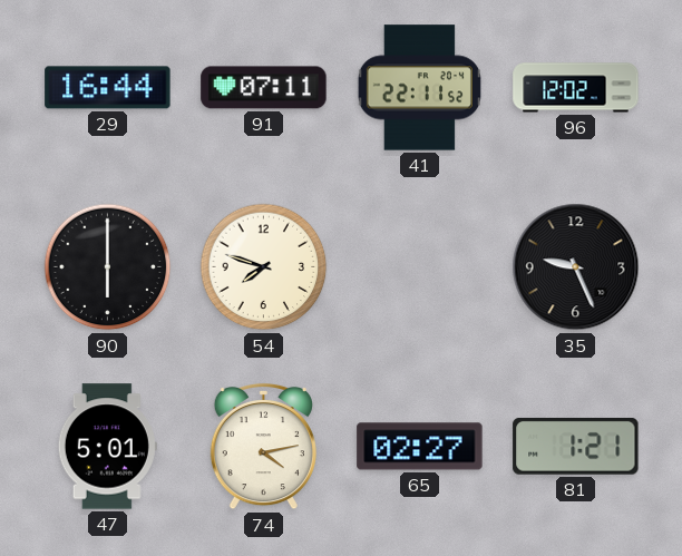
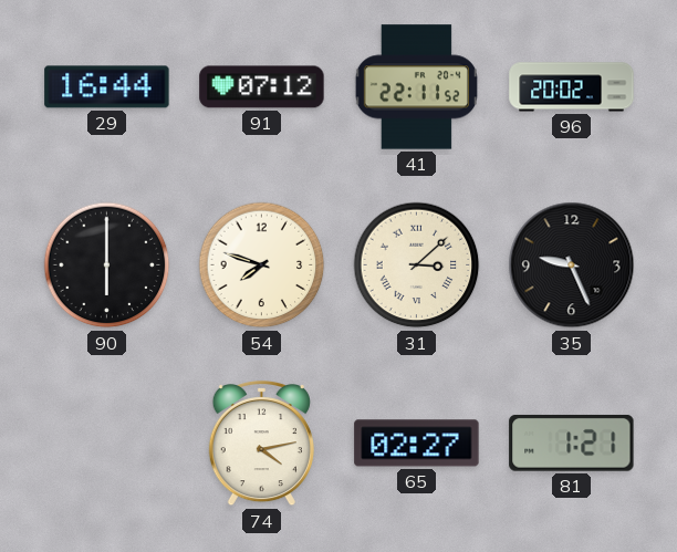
91: 07:11 -> 07:12 (262, 87)
96: 12:02 -> 20:02 (572, 87)
31: none -> 3:08 (417, 265)
47: 5:01 -> none (107, 447)
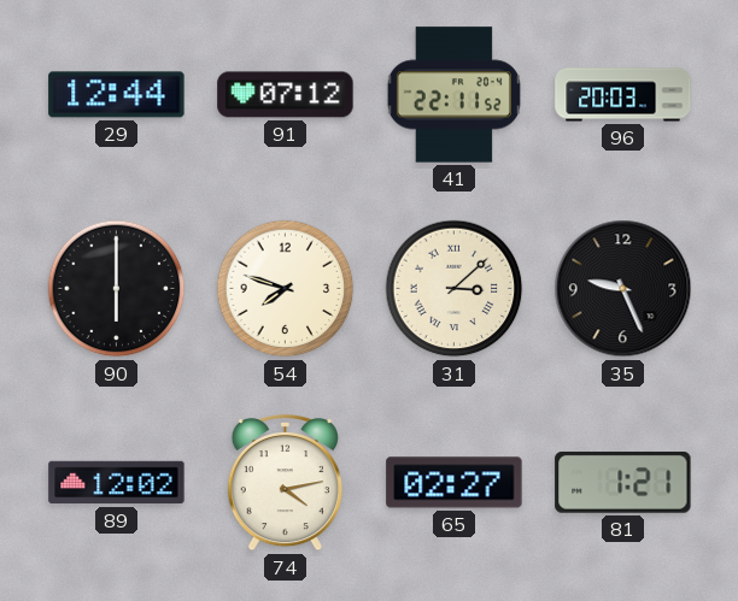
29: 16:44 -> 12:44 (117, 95)
96: 20:02 -> 20:03 (623, 95)
89: none -> 12:02 (117, 483)
